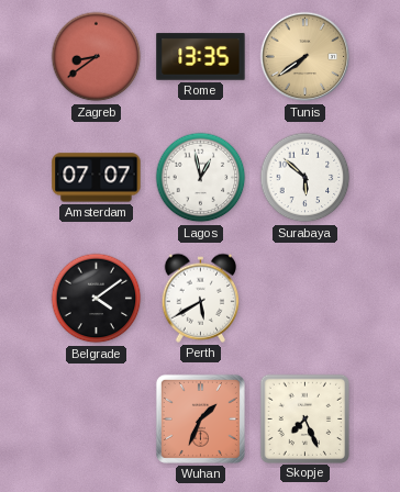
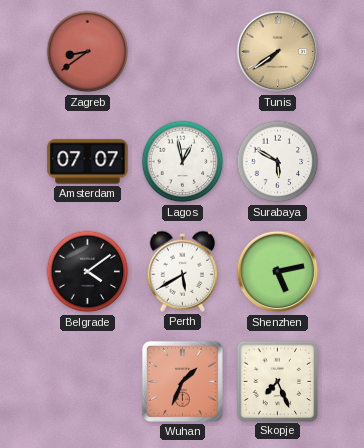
Rome: 13:35 -> none (201, 57)
Surabaya: 5:52 -> 5:50 (278, 162)
Shenzhen: none -> 5:13 (278, 272)
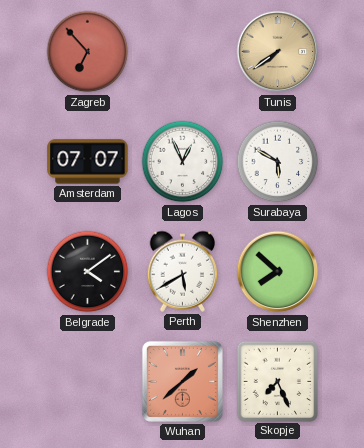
Zagreb: 8:39 -> 6:53 (88, 52)
Lagos: 12:58 -> 12:56 (183, 162)
Shenzhen: 5:13 -> 7:52 (278, 272)
Wuhan: 1:34 -> 1:38 (182, 381)
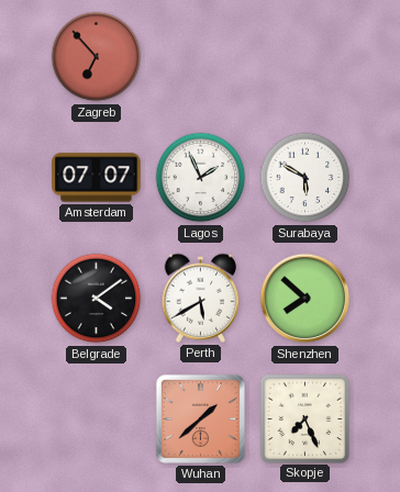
Tunis: 7:39 -> none (278, 52)
Lagos: 12:56 -> 1:56 (201, 178)
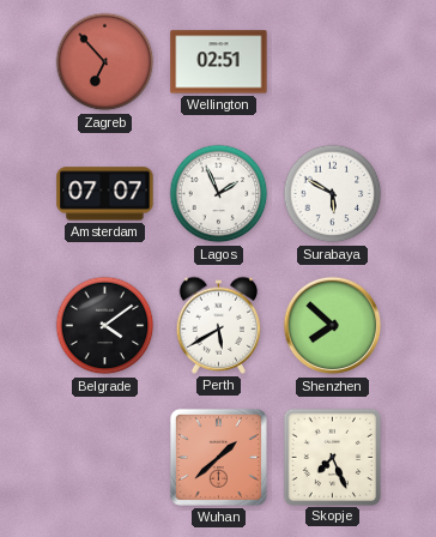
Wellington: none -> 02:51 (219, 62)
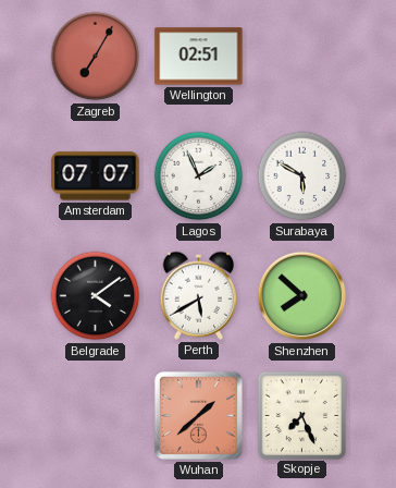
Zagreb: 6:53 -> 7:05 (96, 57)
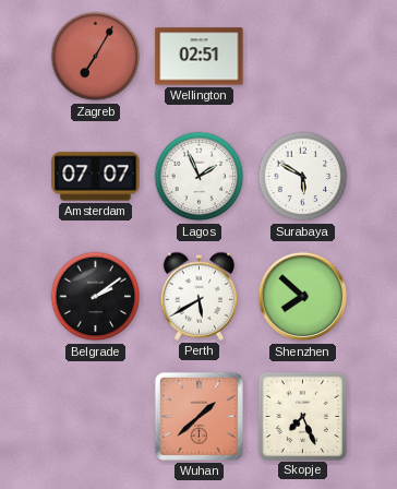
Belgrade: 4:09 -> 2:09 (96, 297)
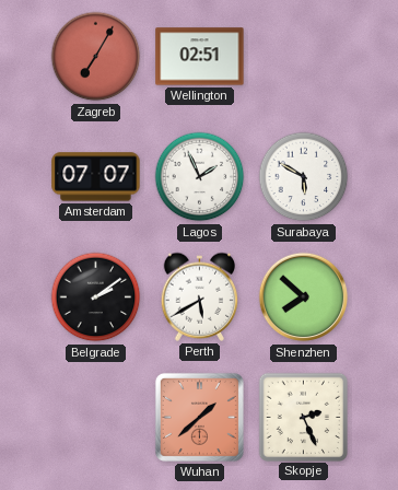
Skopje: 7:26 -> 2:26 (303, 417)
